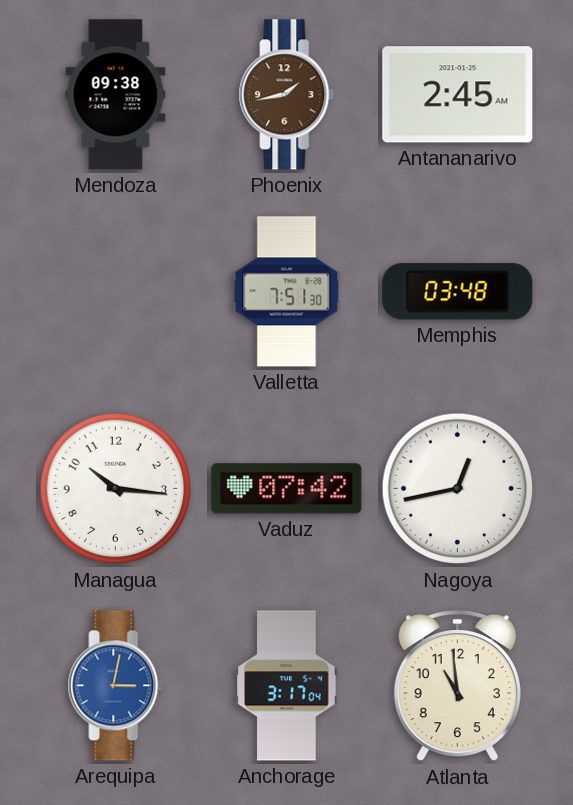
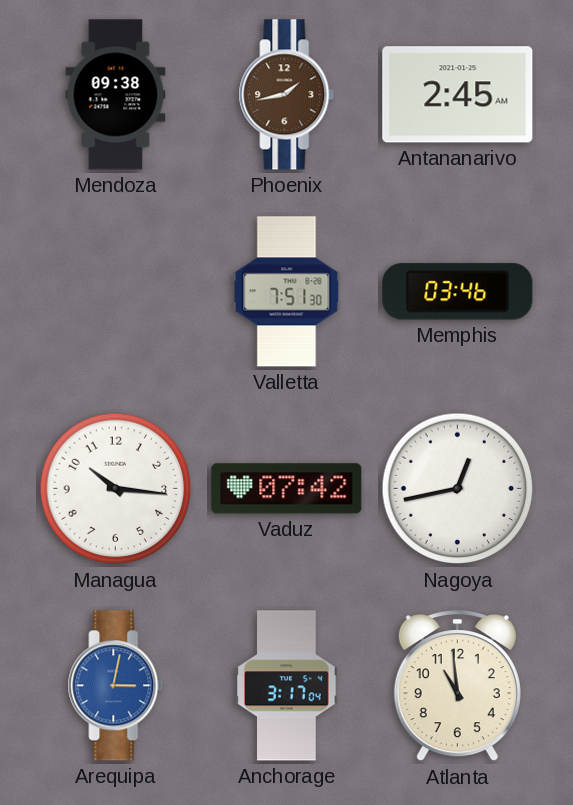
Memphis: 03:48 -> 03:46 (458, 292)
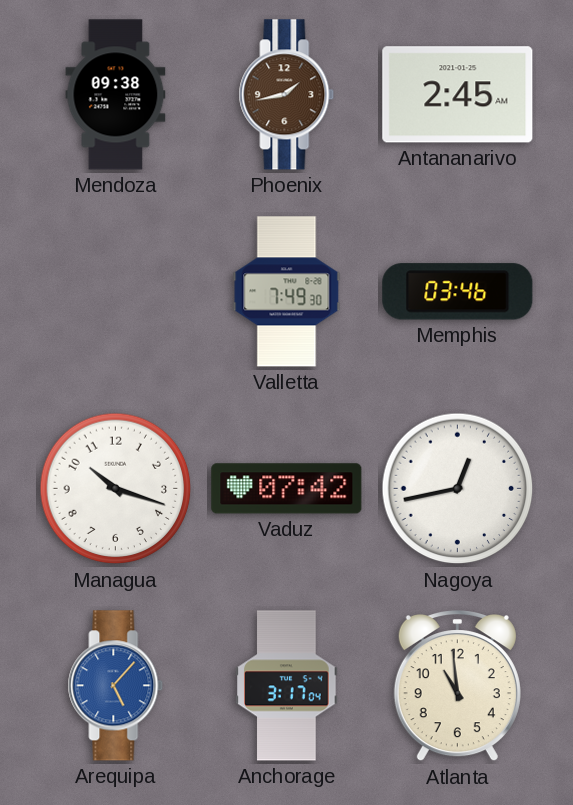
Valletta: 7:51 -> 7:49 (287, 292)
Managua: 10:16 -> 10:18 (116, 489)
Arequipa: 3:02 -> 5:07 (116, 686)
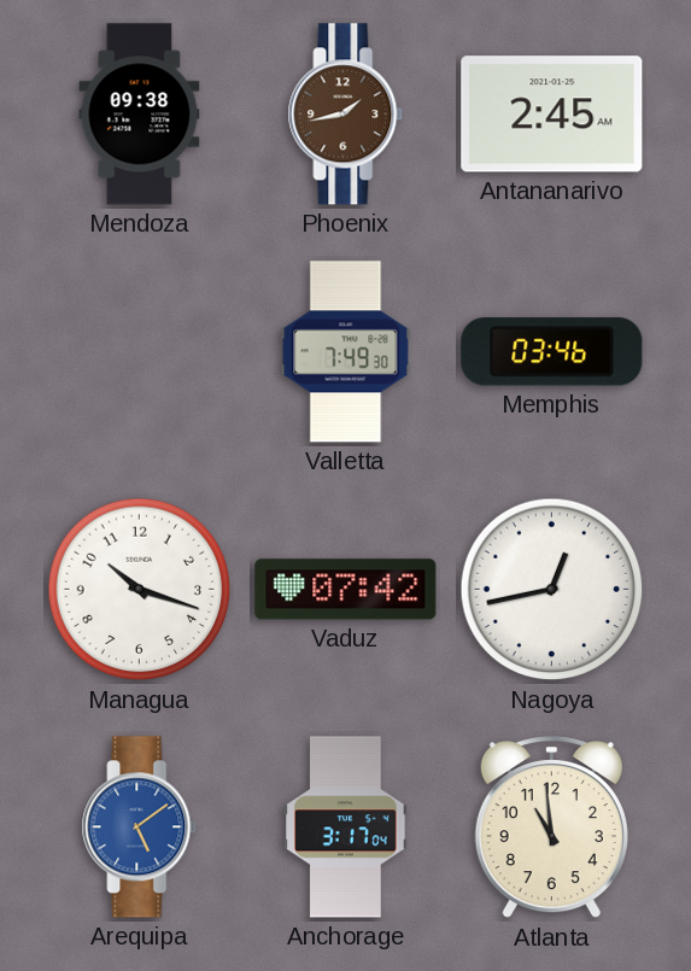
Arequipa: 5:07 -> 5:09 (140, 827)
